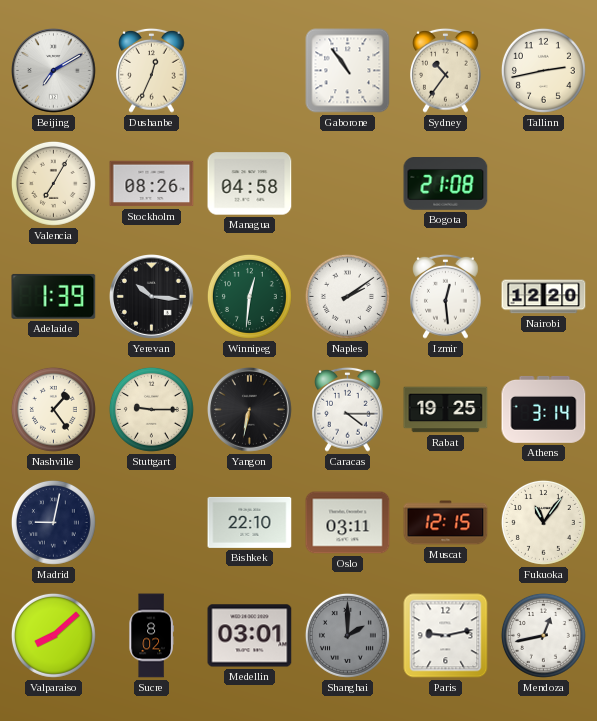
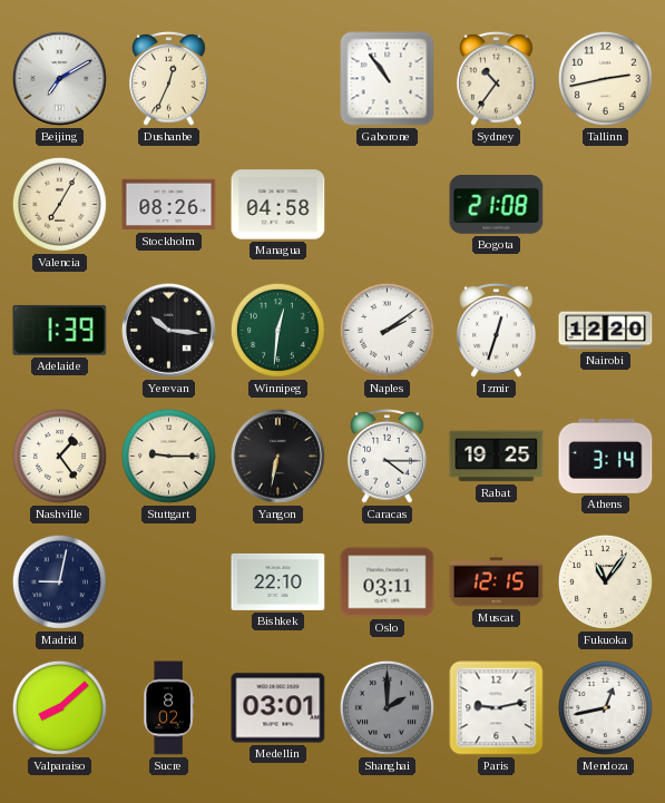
Izmir: 12:29 -> 12:33 (497, 330)
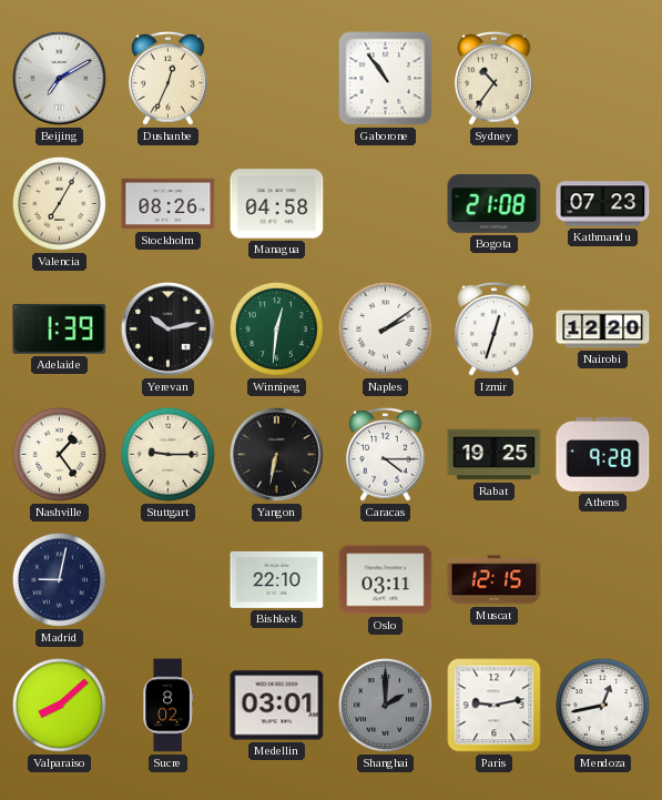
Tallinn: 2:43 -> none (605, 78)
Kathmandu: none -> 07:23 (603, 204)
Yerevan: 10:16 -> 10:13 (169, 330)
Athens: 3:14 -> 9:28 (603, 454)
Fukuoka: 11:06 -> none (605, 581)
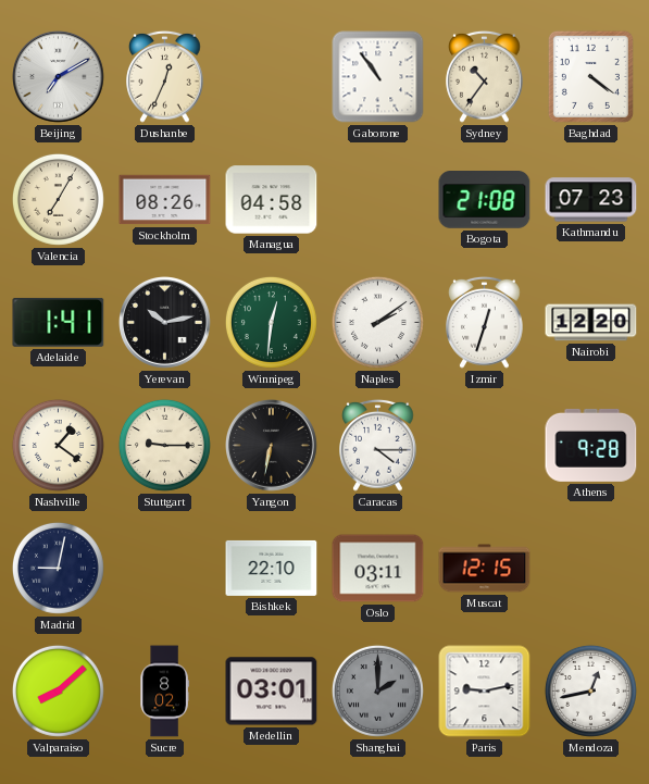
Baghdad: none -> 4:21 (590, 76)
Adelaide: 1:39 -> 1:41 (59, 322)
Nashville: 1:24 -> 1:21 (58, 445)
Rabat: 19:25 -> none (495, 455)
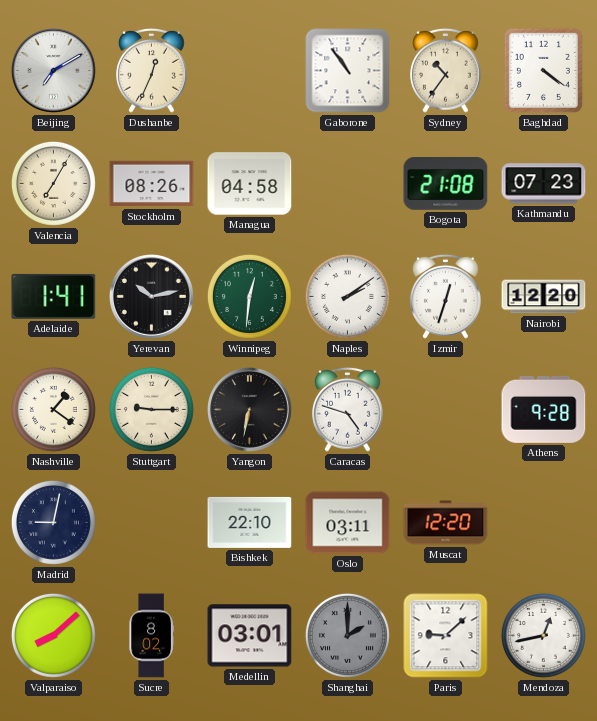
Caracas: 4:15 -> 4:48 (348, 409)
Muscat: 12:15 -> 12:20 (446, 523)
Paris: 9:13 -> 9:08 (446, 636)
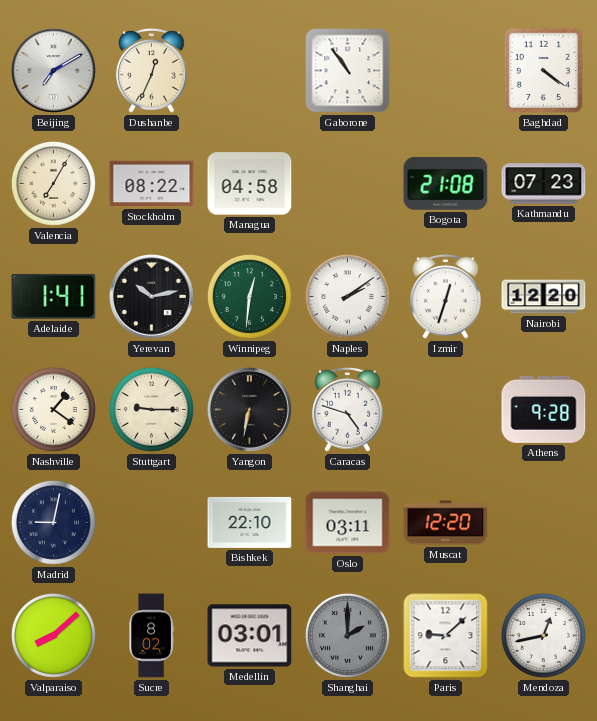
Sydney: 10:36 -> none (446, 70)
Stockholm: 08:26 -> 08:22 (152, 184)
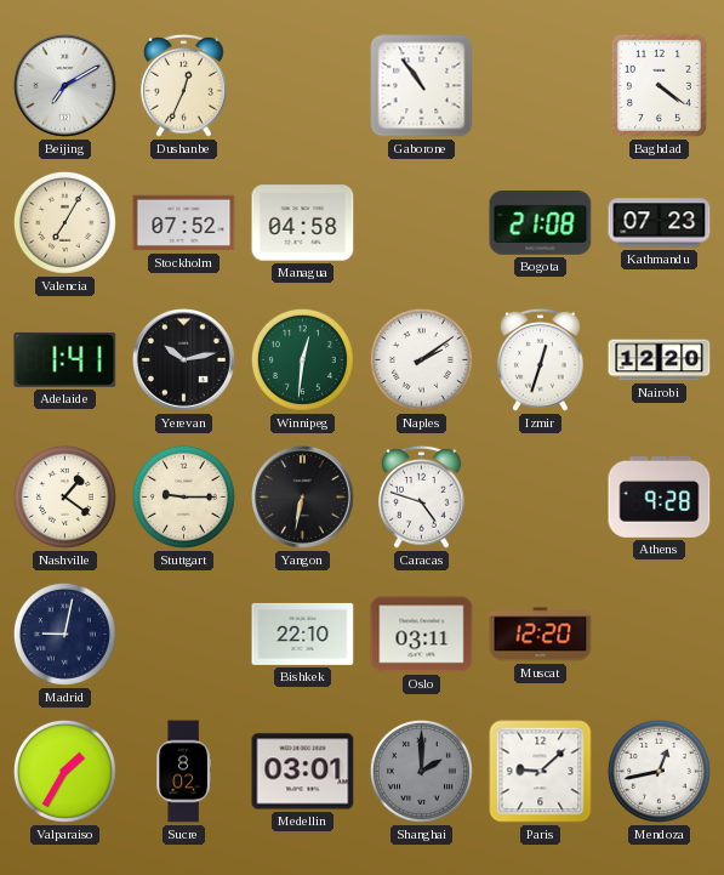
Stockholm: 08:22 -> 07:52 (184, 223)
Valparaiso: 8:08 -> 1:35 (64, 771)
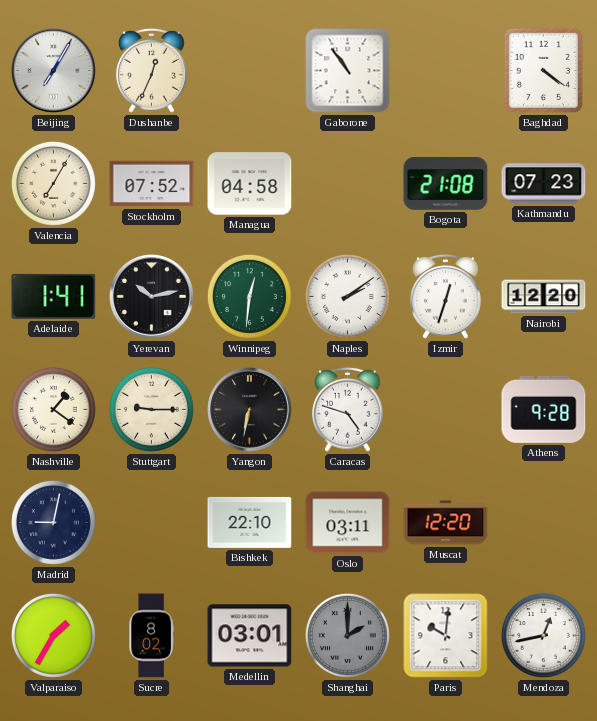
Beijing: 7:10 -> 7:05 (54, 71)
Paris: 9:08 -> 10:01 (446, 636)
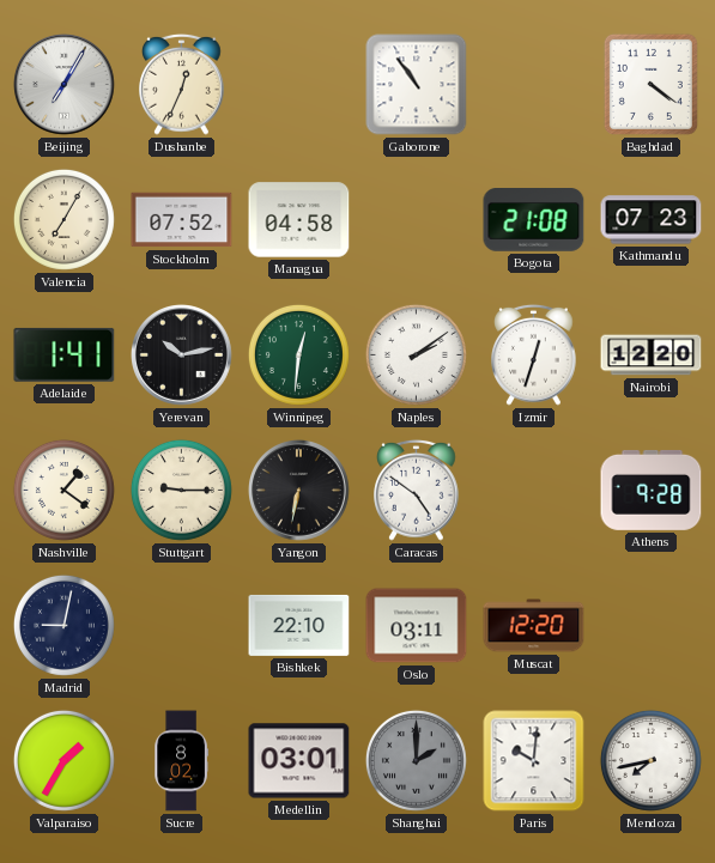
Caracas: 4:48 -> 4:51 (417, 490)
Mendoza: 12:43 -> 7:43 (650, 760)
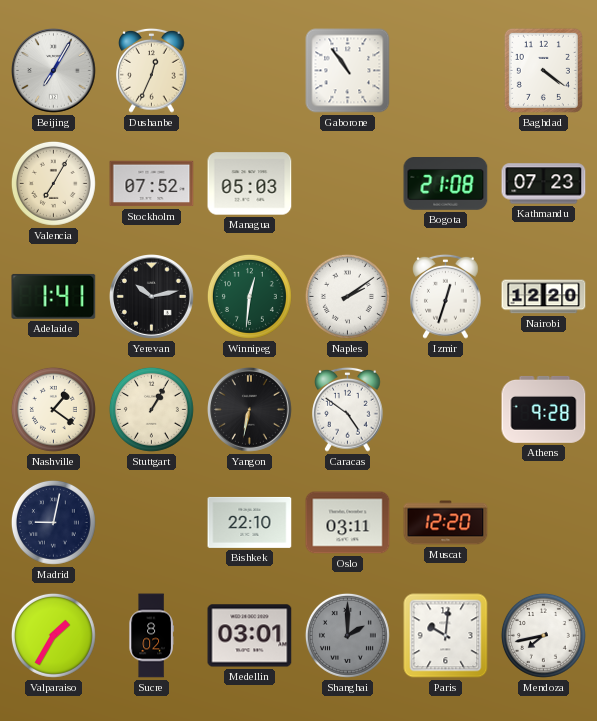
Managua: 04:58 -> 05:03 (250, 184)
Stuttgart: 9:15 -> 1:05 (151, 409)
